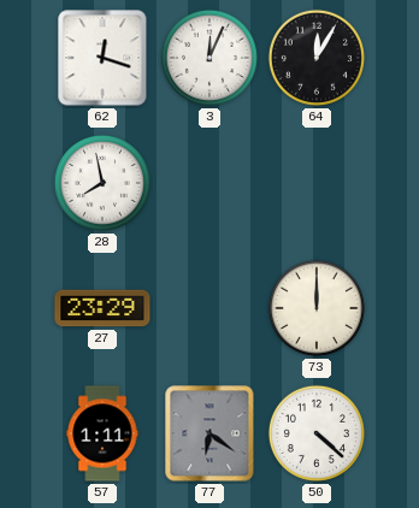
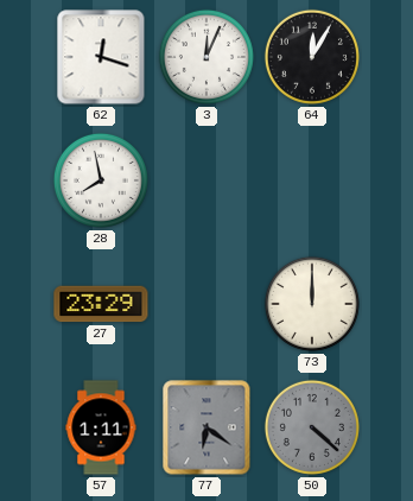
50 dial: white -> grey (312, 427)
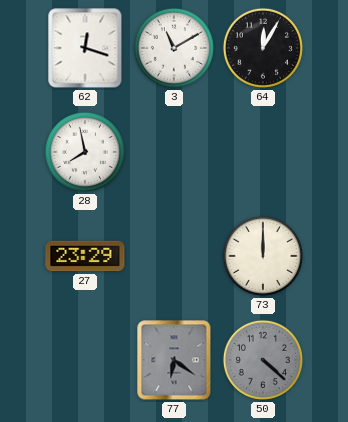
3: 12:04 -> 11:10 (174, 48)
57: 1:11 -> none (101, 427)
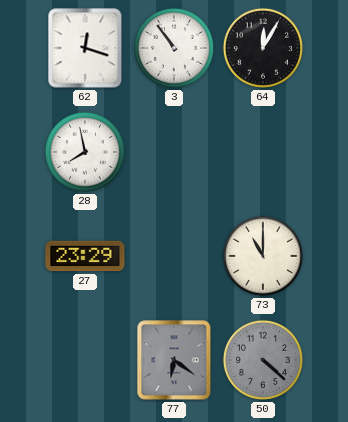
3: 11:10 -> 10:54 (174, 48)
73: 12:00 -> 11:00 (263, 256)
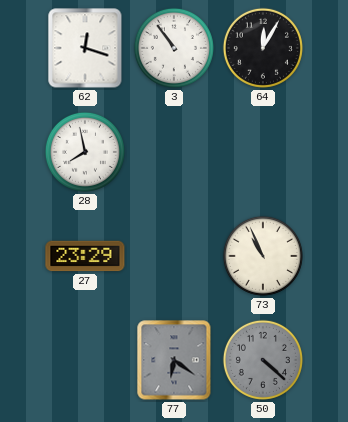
73: 11:00 -> 10:56 (263, 256)
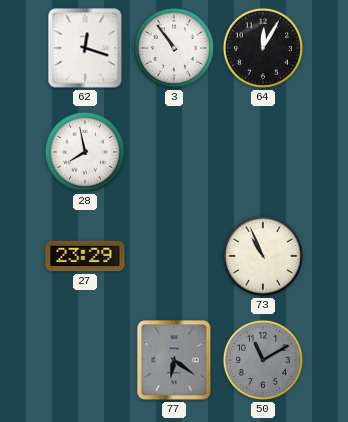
50: 4:22 -> 11:10 (263, 360)
